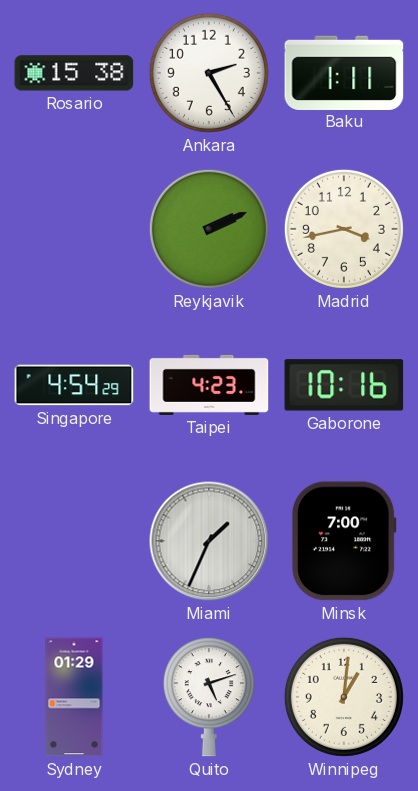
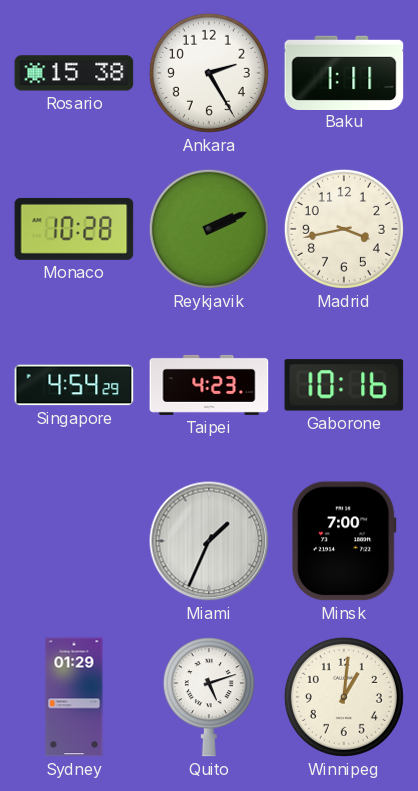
Monaco: none -> 10:28 (74, 229)
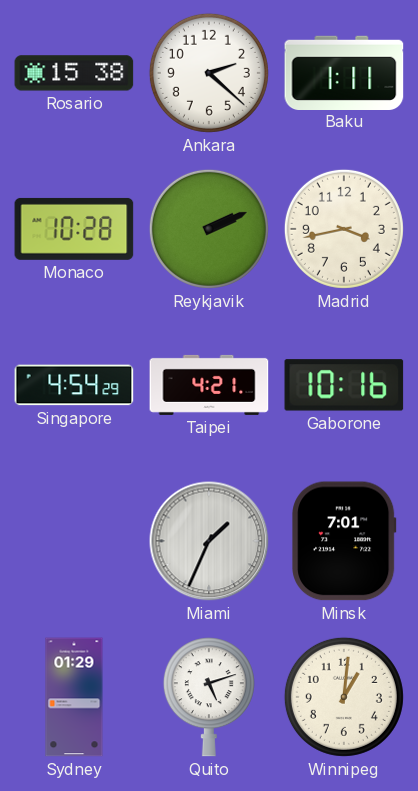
Ankara: 2:25 -> 2:22 (209, 73)
Taipei: 4:23 -> 4:21 (209, 385)
Minsk: 7:00 -> 7:01 (344, 541)
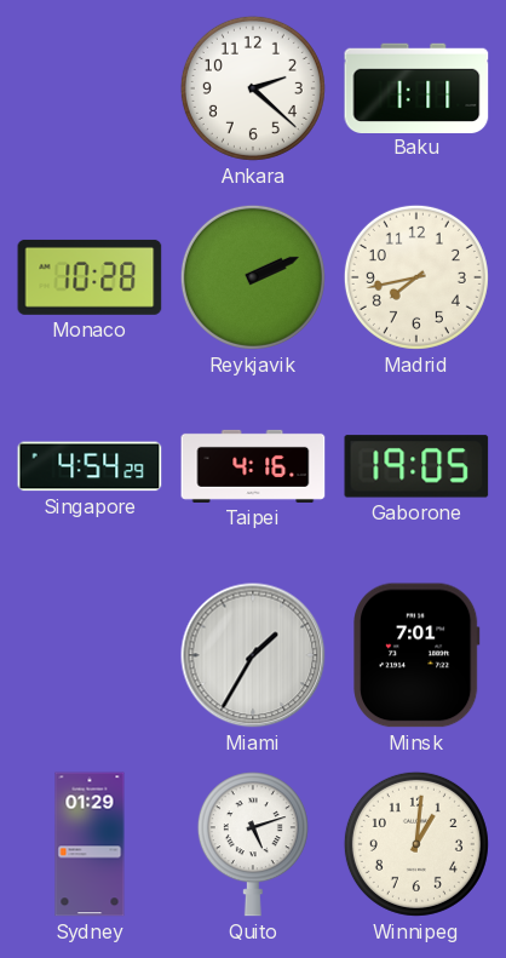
Rosario: 15:38 -> none (74, 73)
Madrid: 3:43 -> 7:43 (416, 277)
Taipei: 4:21 -> 4:16 (253, 466)
Gaborone: 10:16 -> 19:05 (416, 466)
Miami: 1:34 -> 1:35 (253, 655)
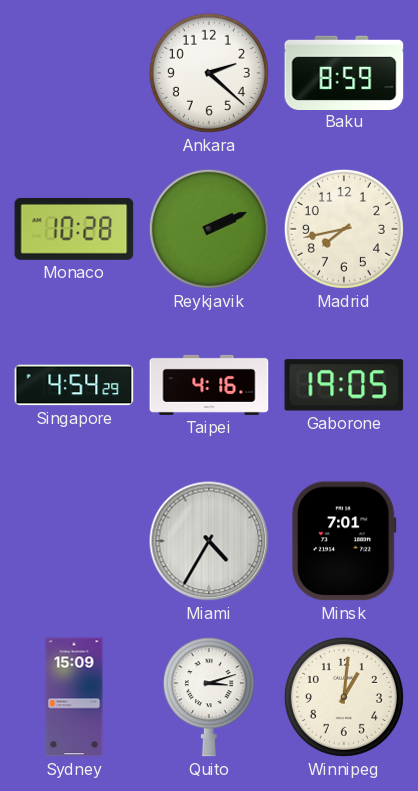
Baku: 1:11 -> 8:59 (344, 72)
Miami: 1:35 -> 4:35 (209, 541)
Sydney: 01:29 -> 15:09 (74, 697)
Quito: 5:12 -> 3:12 (209, 697)
